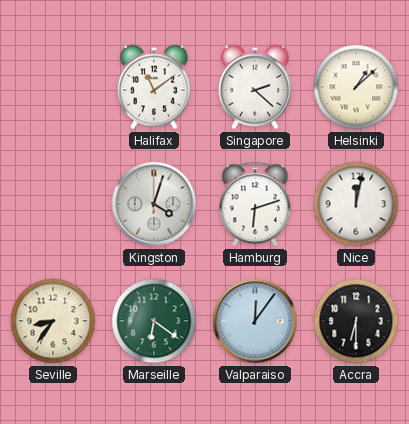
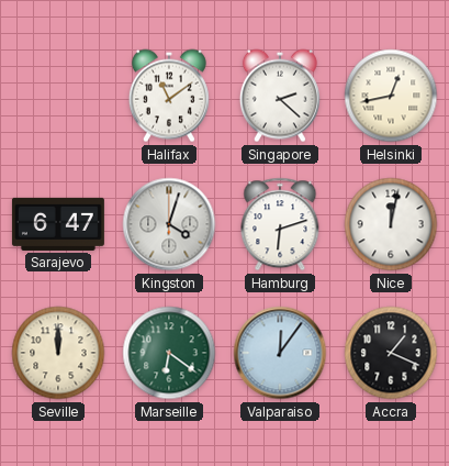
Helsinki: 1:08 -> 12:43 (391, 96)
Sarajevo: none -> 6:47 (58, 224)
Seville: 8:36 -> 12:00 (58, 353)
Accra: 6:30 -> 1:19 (391, 353)
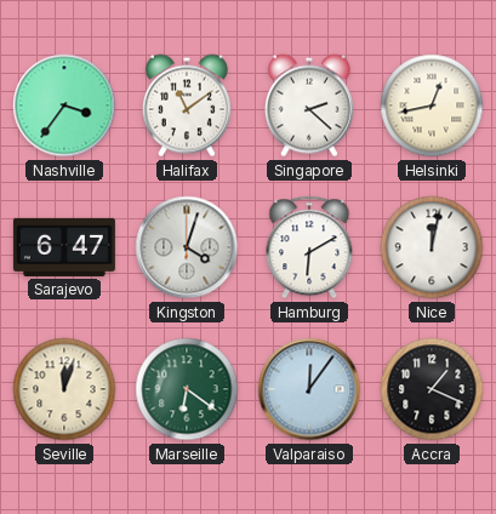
Nashville: none -> 3:36 (64, 105)
Hamburg: 6:12 -> 6:10 (309, 247)
Seville: 12:00 -> 12:03 (64, 389)
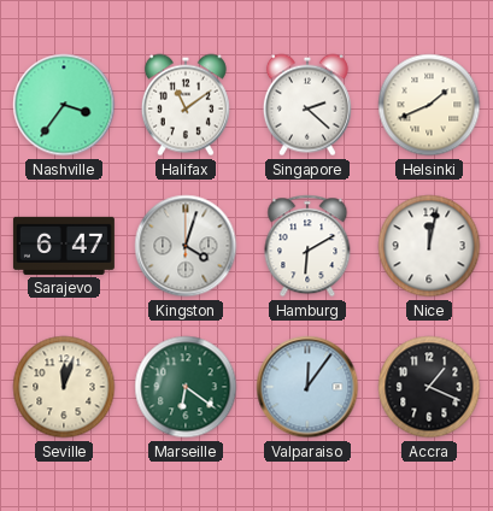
Helsinki: 12:43 -> 1:41 (429, 105)
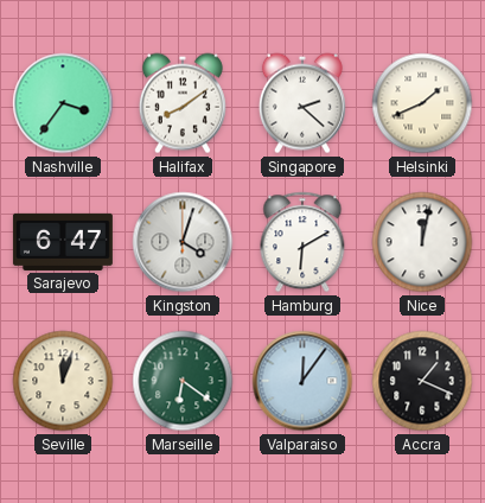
Halifax: 11:09 -> 8:09 (183, 103)
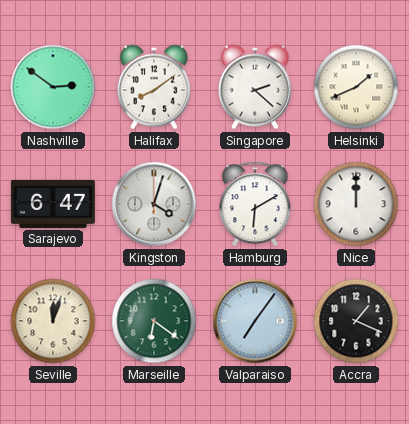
Nashville: 3:36 -> 2:51 (53, 87)
Nice: 12:02 -> 12:00 (356, 204)
Valparaiso: 12:06 -> 7:06 (255, 321)
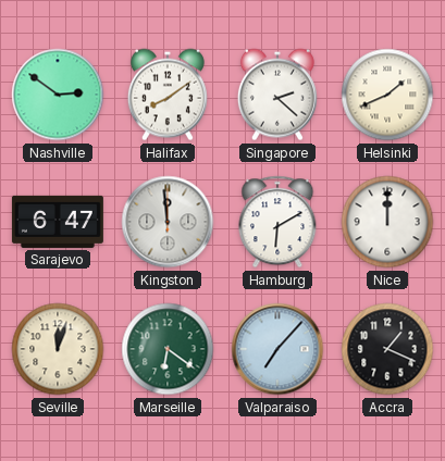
Kingston: 4:03 -> 11:59 (168, 222)
Valparaiso: 7:06 -> 7:07 (277, 349)
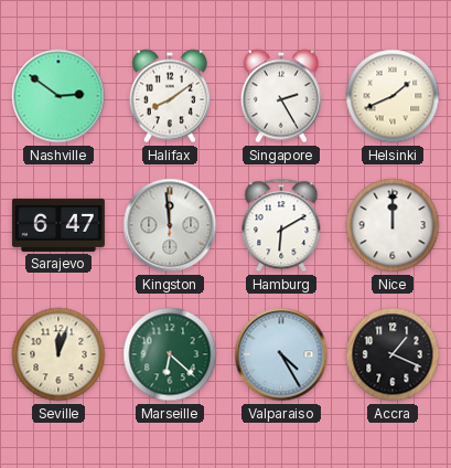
Singapore: 2:22 -> 2:25 (281, 96)
Marseille: 6:21 -> 6:22 (170, 354)
Valparaiso: 7:07 -> 4:25 (281, 354)
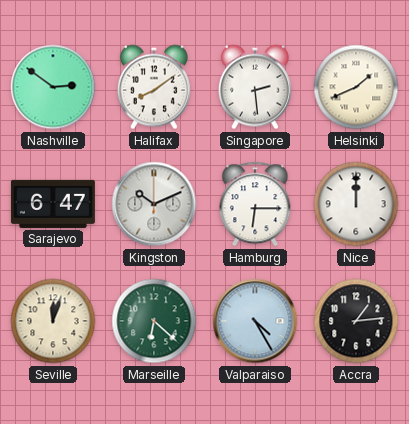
Singapore: 2:25 -> 2:29 (255, 87)
Kingston: 11:59 -> 10:11 (154, 204)
Hamburg: 6:10 -> 6:15 (255, 204)
Accra: 1:19 -> 1:14 (356, 321)
